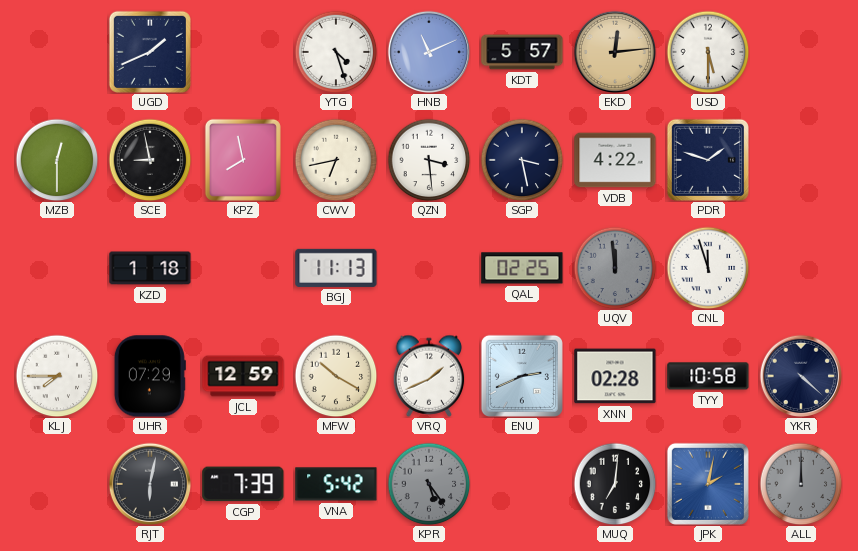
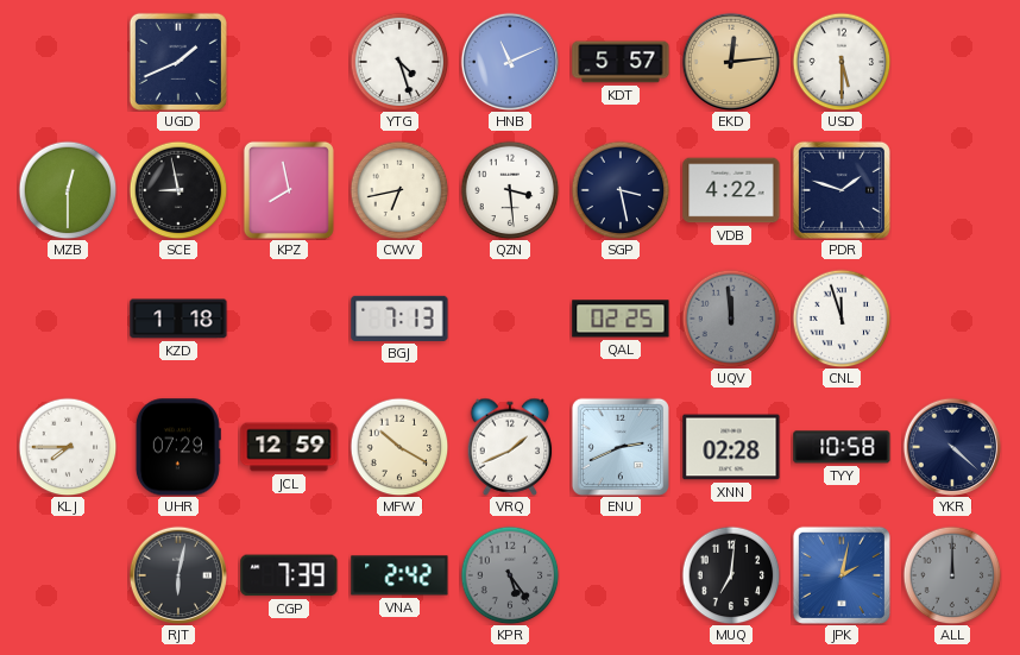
BGJ: 11:13 -> 7:13 (399, 319)
VNA: 5:42 -> 2:42 (399, 575)
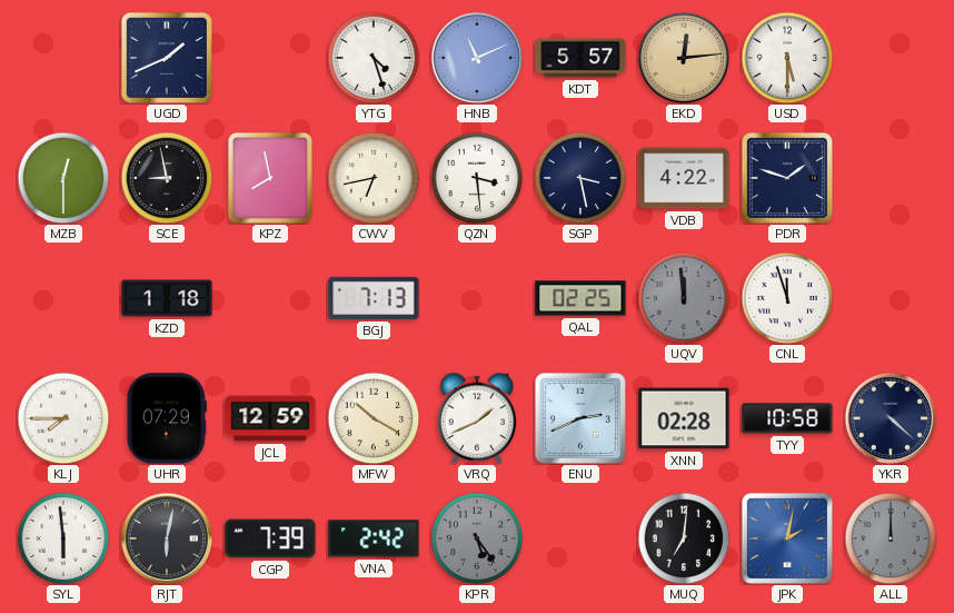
SYL: none -> 5:59 (63, 538)
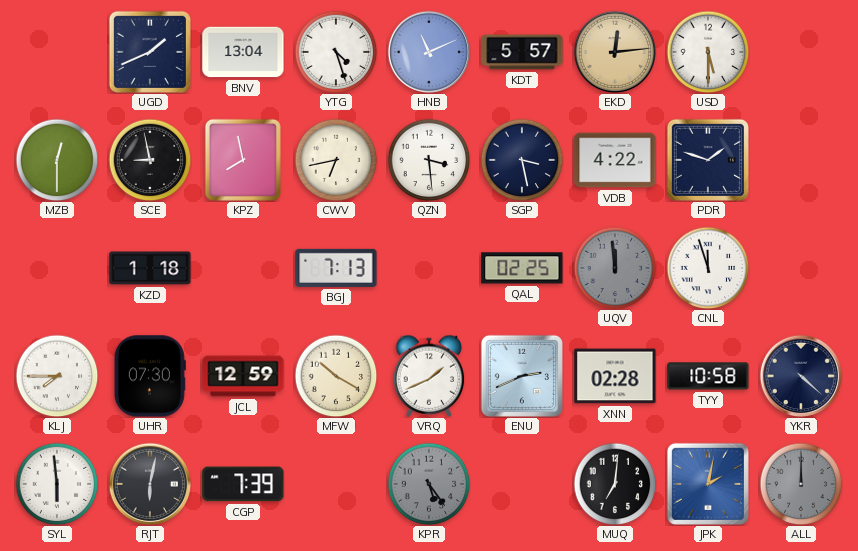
BNV: none -> 13:04 (243, 52)
UHR: 07:29 -> 07:30 (150, 376)
VNA: 2:42 -> none (374, 538)
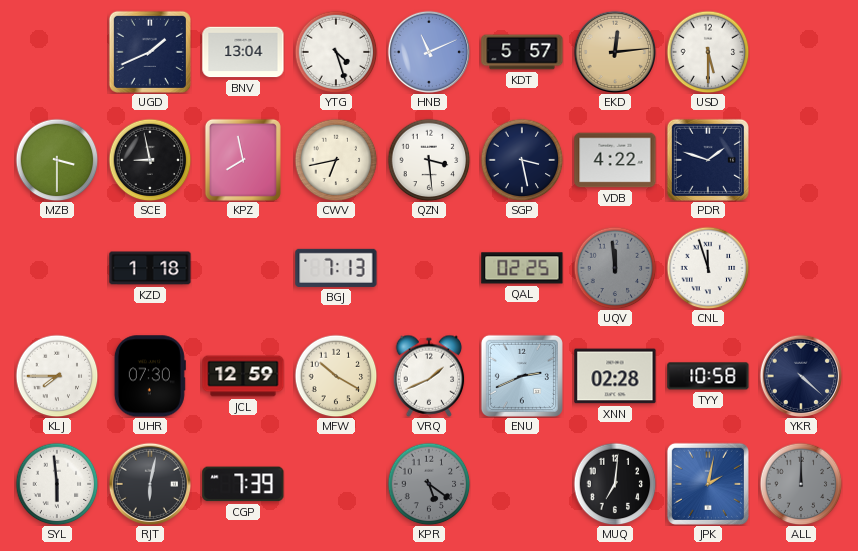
MZB: 12:30 -> 3:30 (57, 160)
KPR: 5:24 -> 5:21 (429, 484)
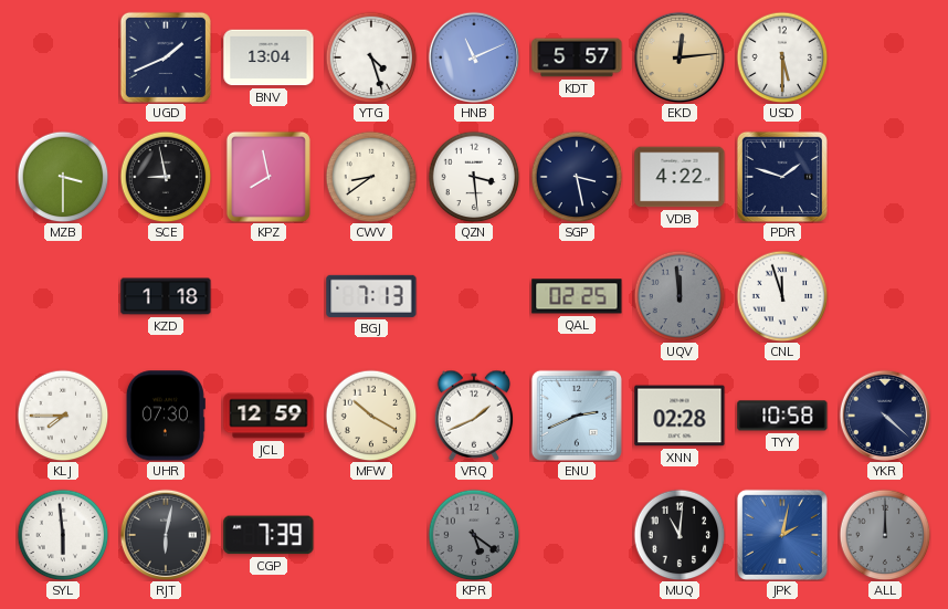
CWV: 6:43 -> 8:39 (371, 177)
MUQ: 7:01 -> 11:01 (680, 535)
